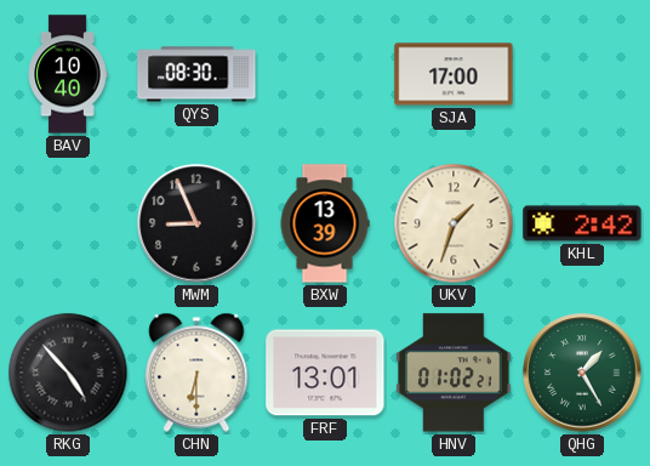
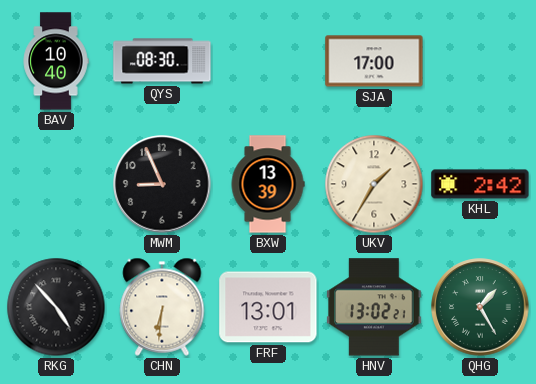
UKV: 1:33 -> 1:35 (374, 184)
CHN: 6:30 -> 6:31 (162, 307)
HNV: 01:02 -> 13:02 (374, 307)
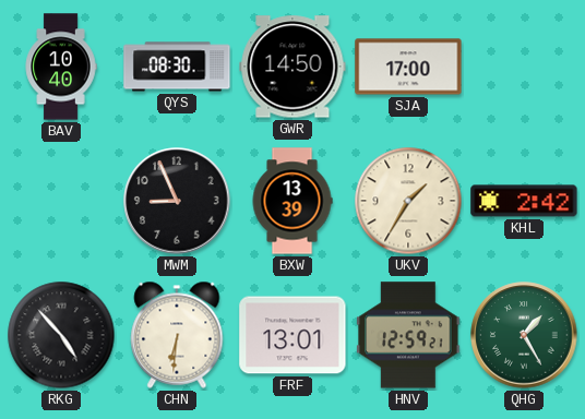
GWR: none -> 14:50 (292, 67)
HNV: 13:02 -> 12:59 (408, 335)
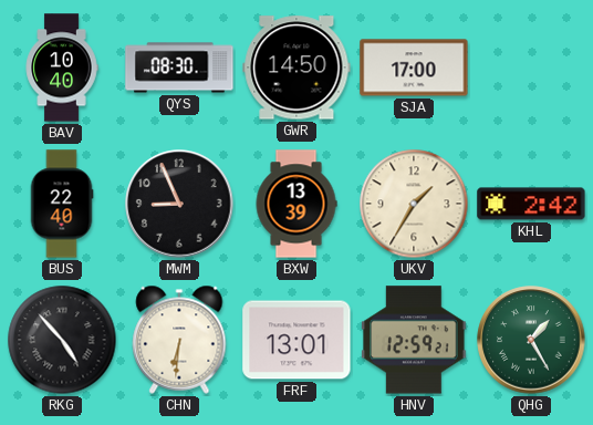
BUS: none -> 22:40 (62, 204)
